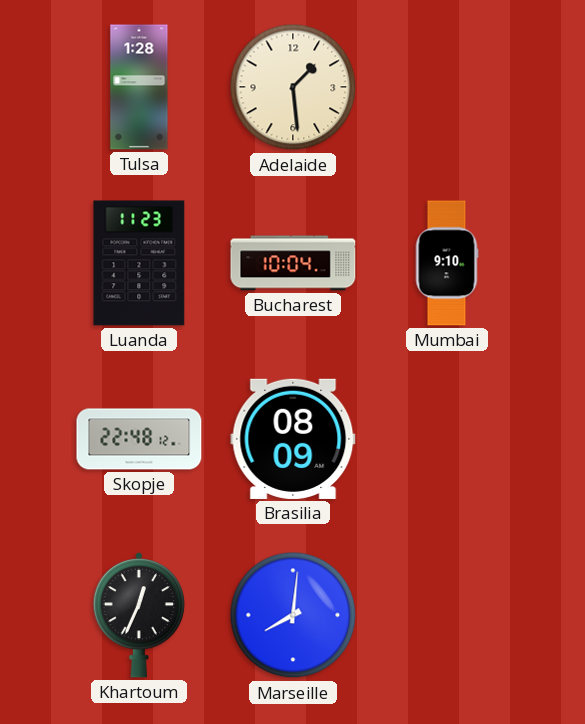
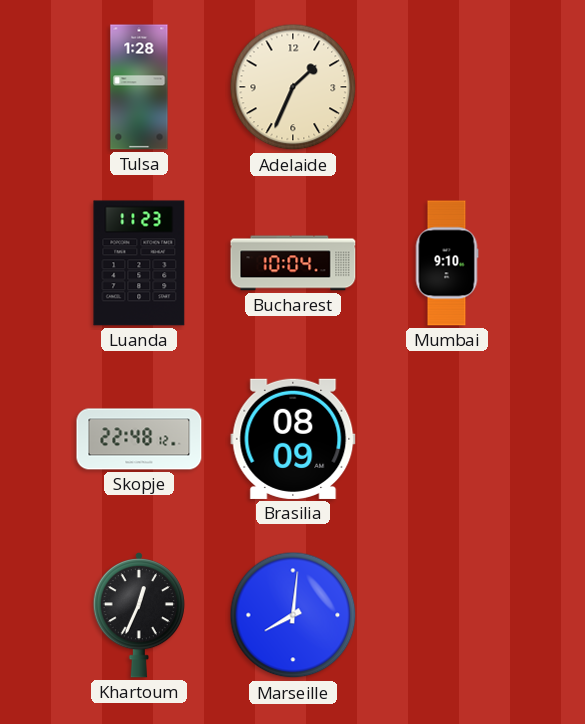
Adelaide: 1:29 -> 1:34 (293, 87)
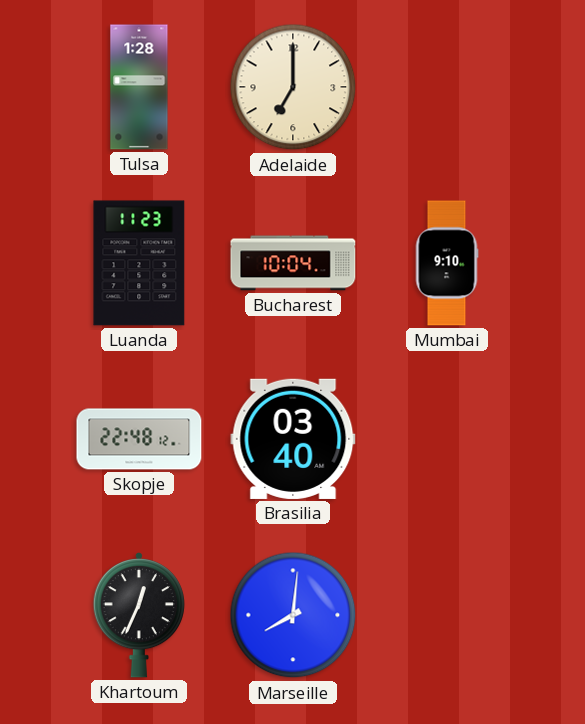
Adelaide: 1:34 -> 7:00 (293, 87)
Brasilia: 08:09 -> 03:40 (293, 439)
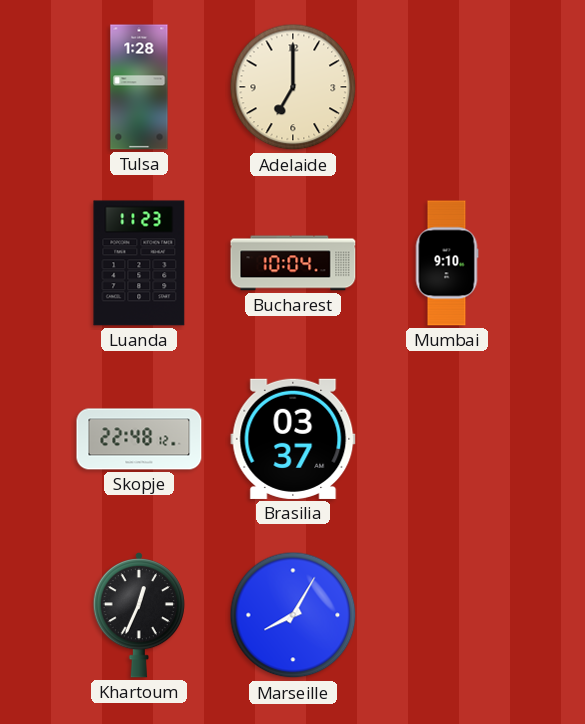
Brasilia: 03:40 -> 03:37 (293, 439)
Marseille: 8:01 -> 8:05 (293, 615)
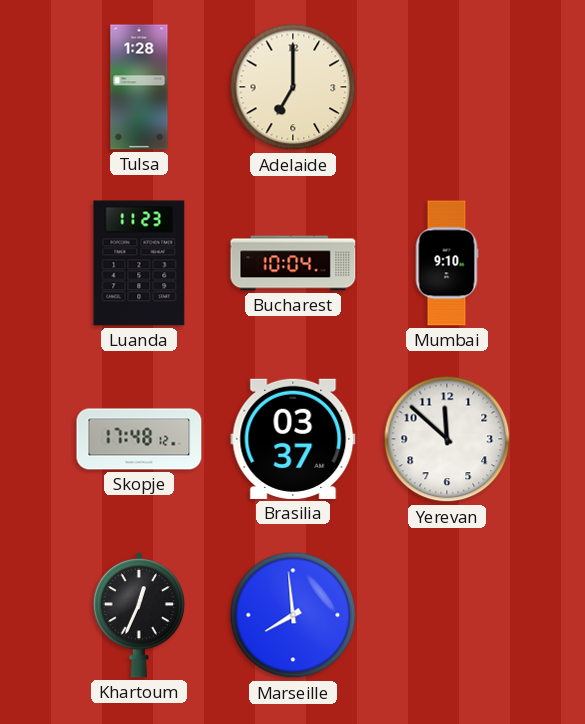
Skopje: 22:48 -> 17:48 (139, 439)
Yerevan: none -> 11:52 (447, 439)
Marseille: 8:05 -> 7:59 (293, 615)
